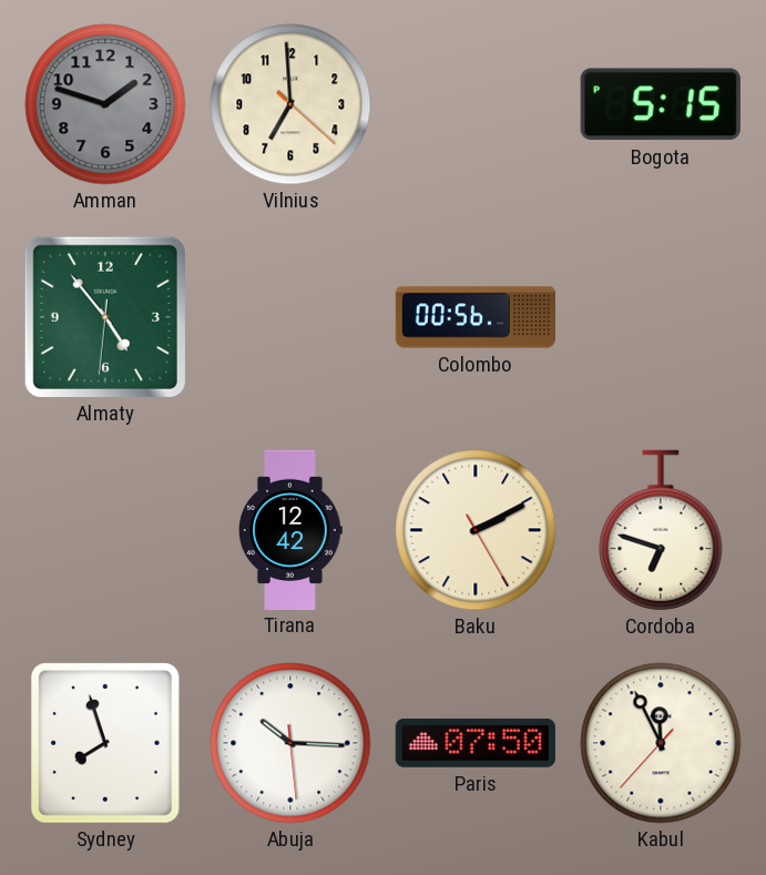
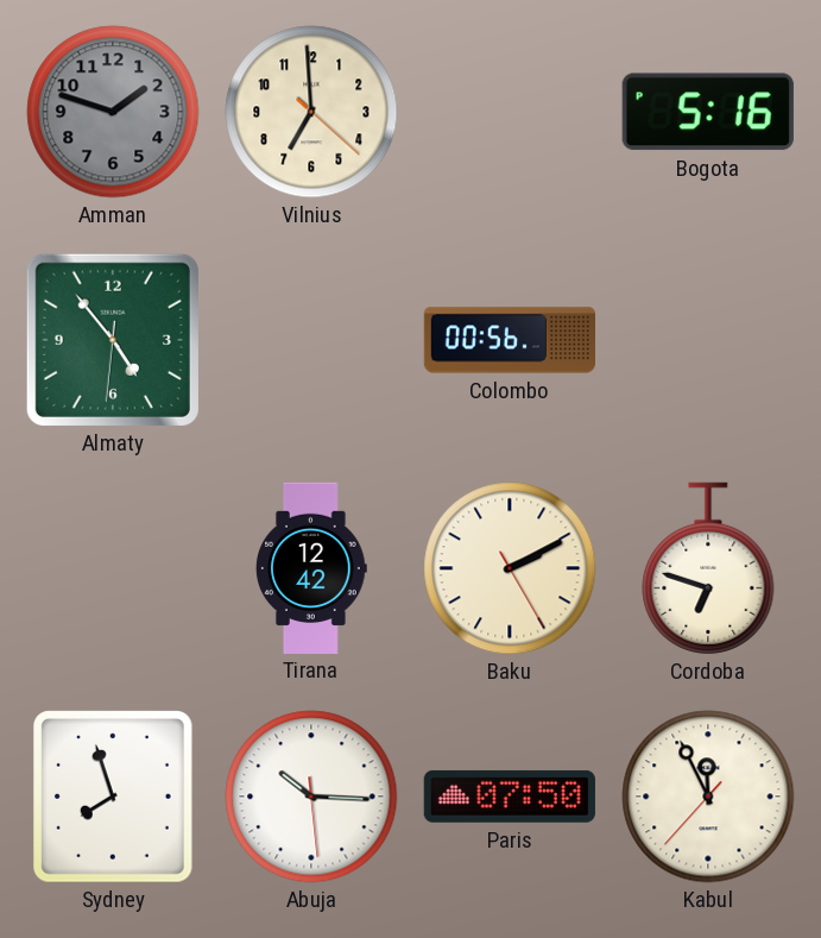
Bogota: 5:15 -> 5:16 (708, 112)
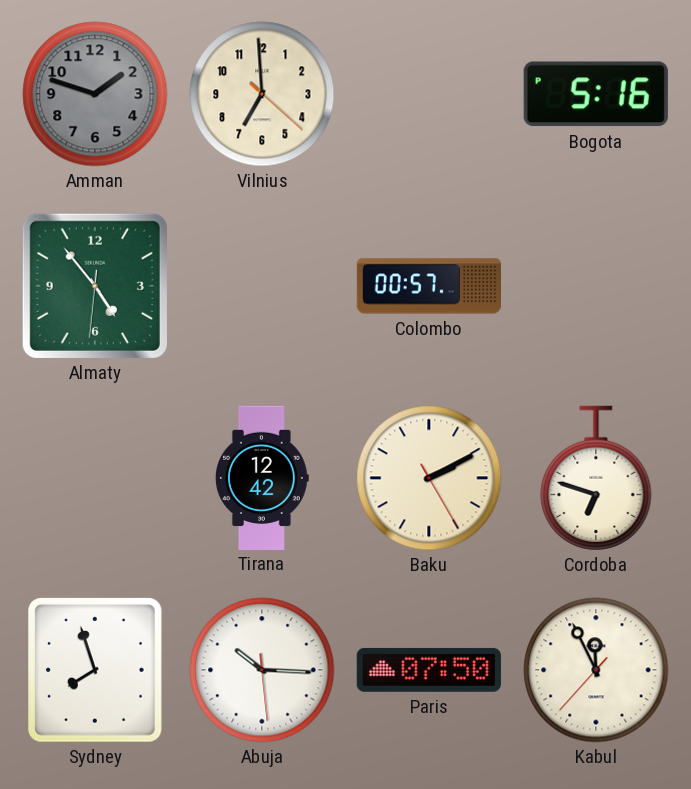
Colombo: 00:56 -> 00:57 (428, 286)
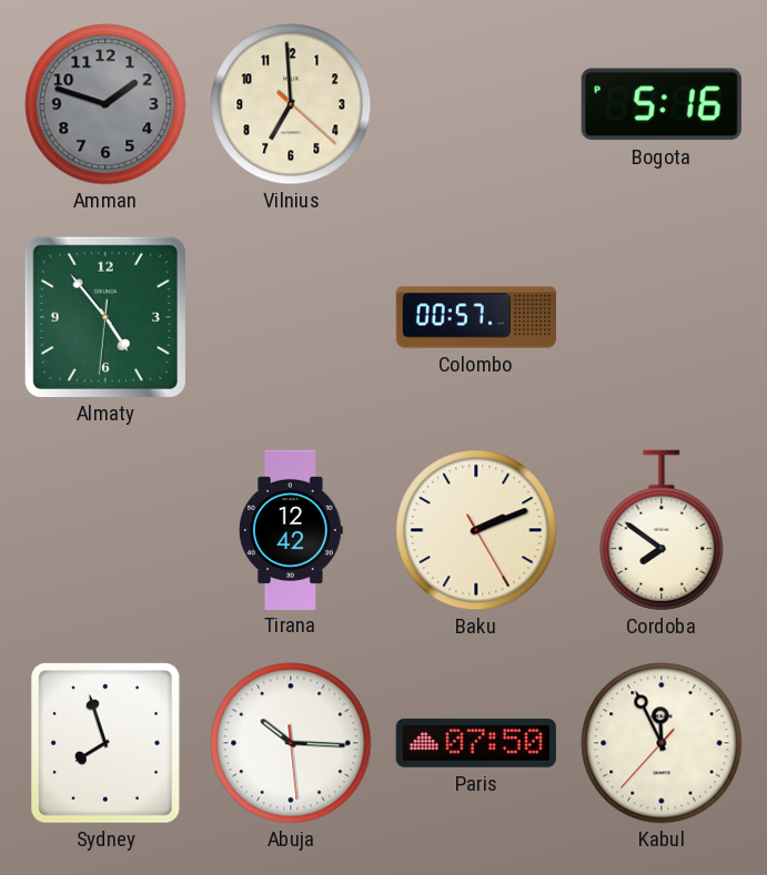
Baku: 2:10 -> 2:11 (476, 530)
Cordoba: 6:48 -> 7:51 (662, 530)
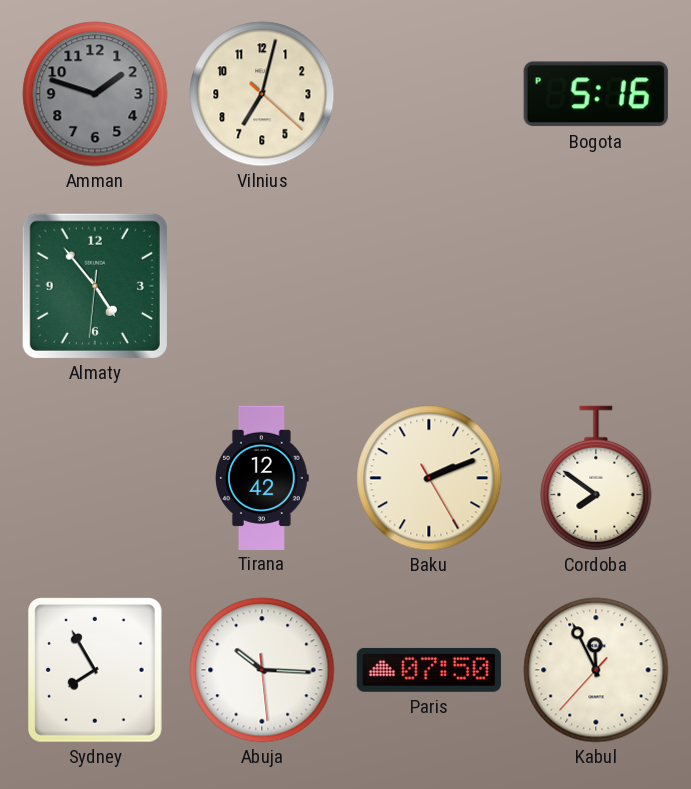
Vilnius: 6:59 -> 7:02 (262, 94)
Colombo: 00:57 -> none (475, 317)
Sydney: 7:57 -> 7:55 (96, 670)
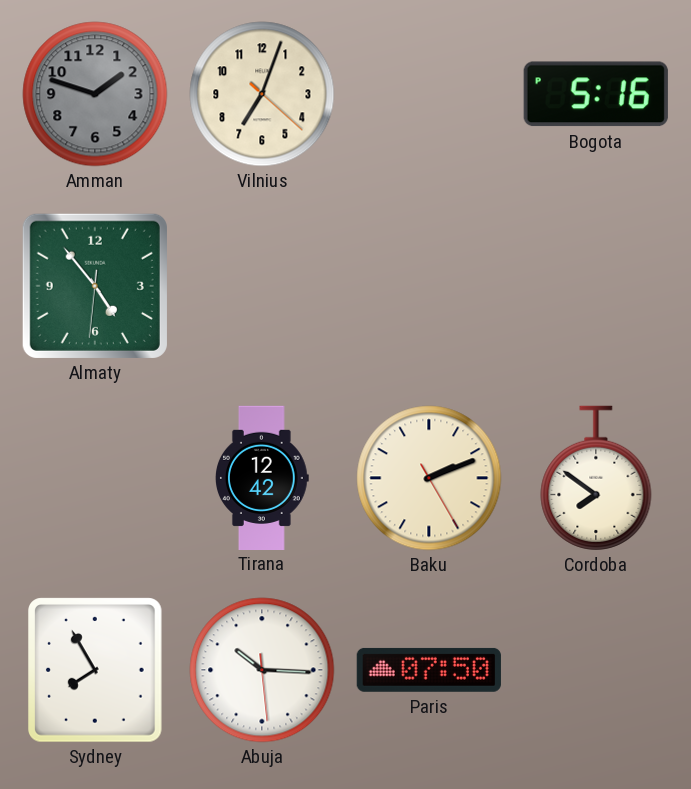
Vilnius: 7:02 -> 7:03 (262, 94)
Kabul: 11:55 -> none (596, 670)
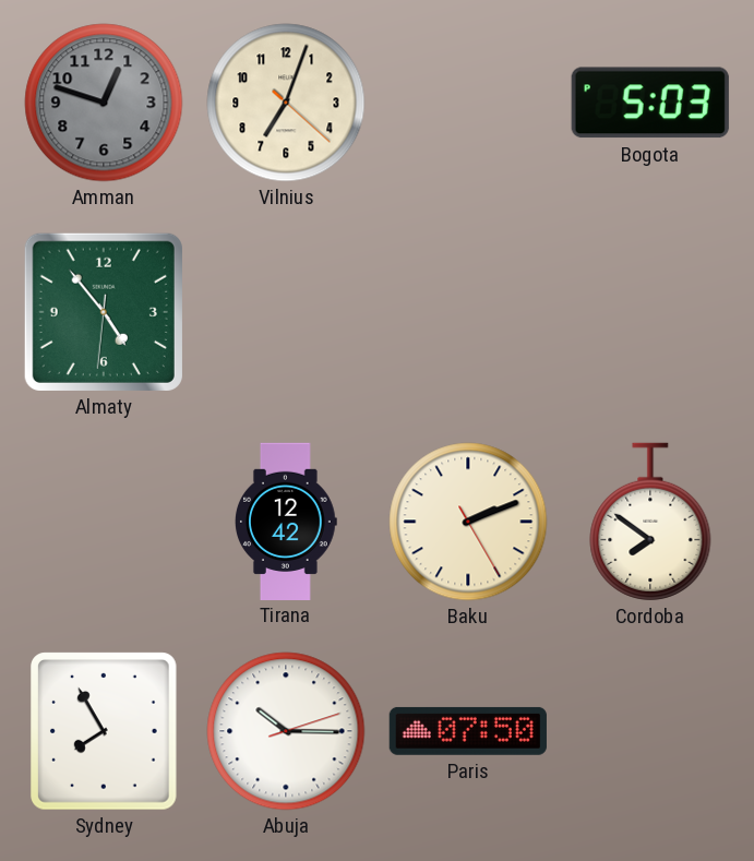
Amman: 1:48 -> 12:48 (104, 103)
Bogota: 5:16 -> 5:03 (650, 103)
Abuja: 10:15:29 -> 10:15:12 (286, 731)
